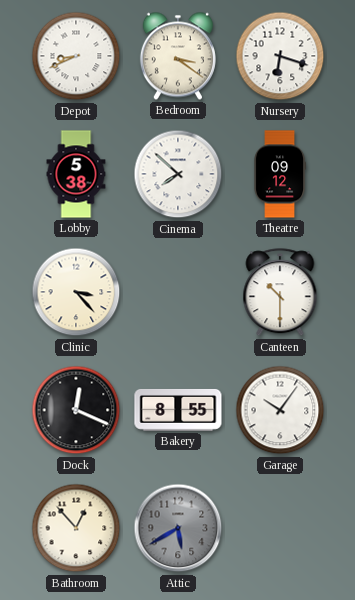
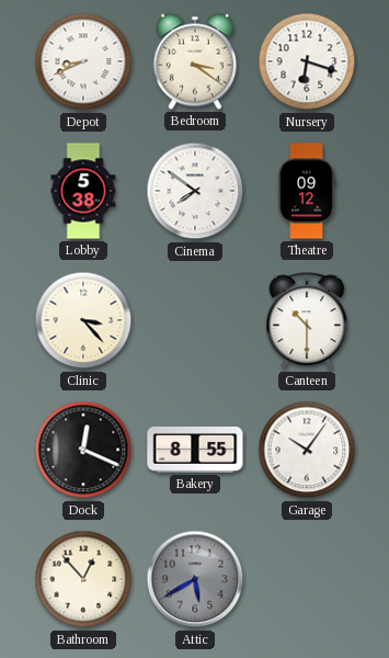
Cinema: 7:52 -> 7:51 (195, 191)
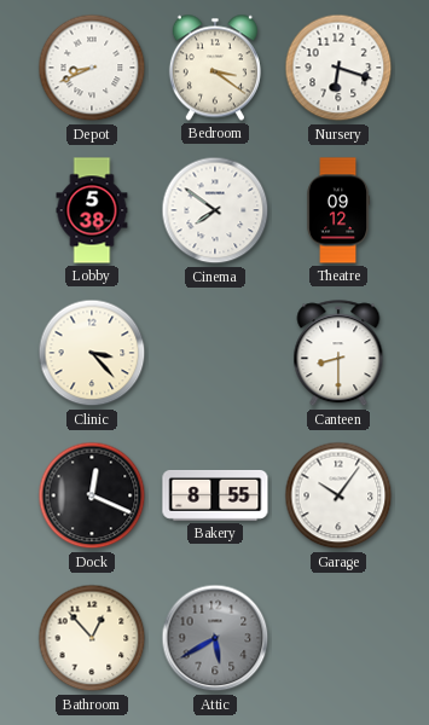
Canteen: 10:30 -> 8:30 (338, 354)
